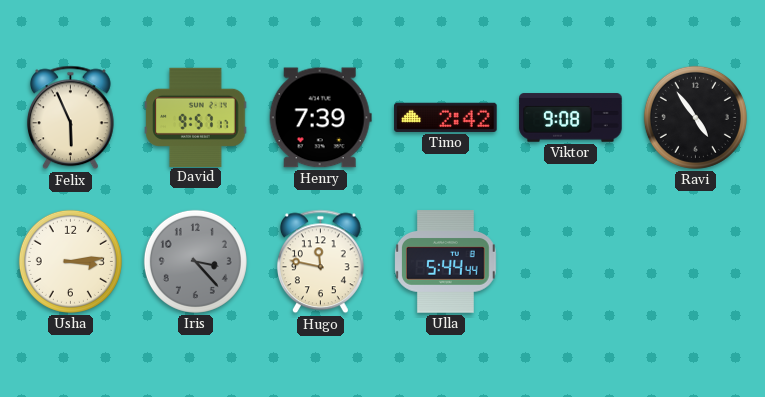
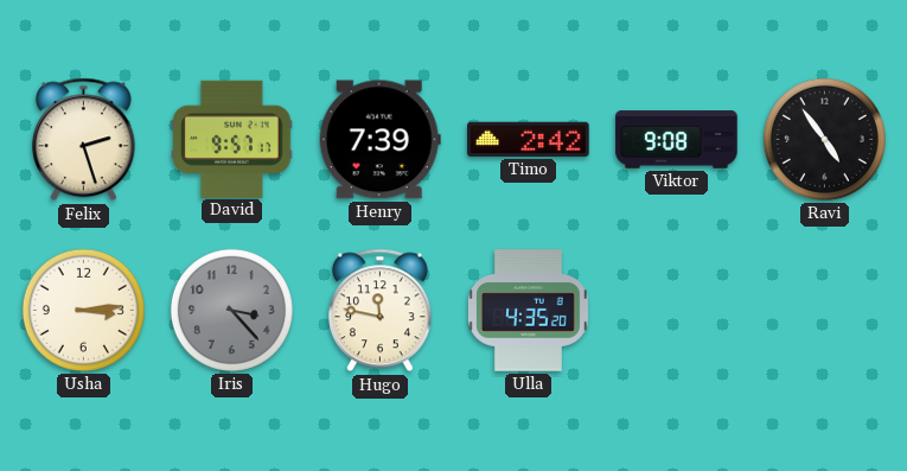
Felix: 5:56 -> 2:27 (83, 140)
Ulla: 5:44 -> 4:35 (529, 311)
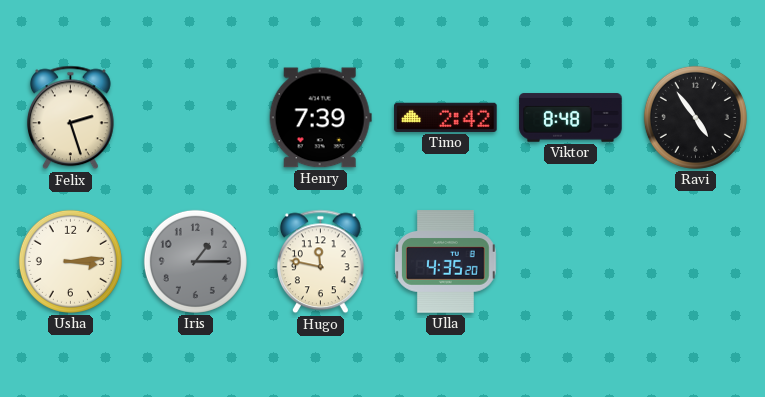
David: 9:57 -> none (232, 139)
Viktor: 9:08 -> 8:48 (571, 118)
Iris: 3:23 -> 1:15 (195, 261)
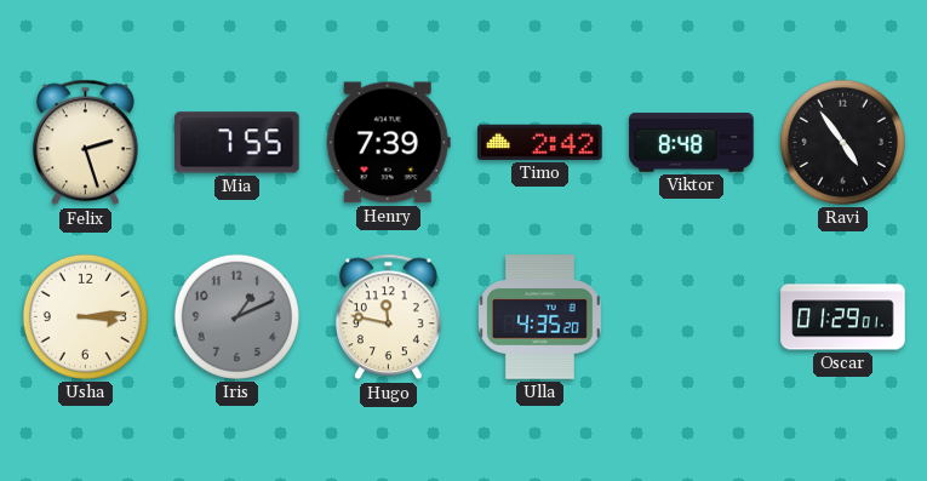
Mia: none -> 7:55 (238, 143)
Iris: 1:15 -> 1:11 (236, 316)
Oscar: none -> 01:29 (843, 317)
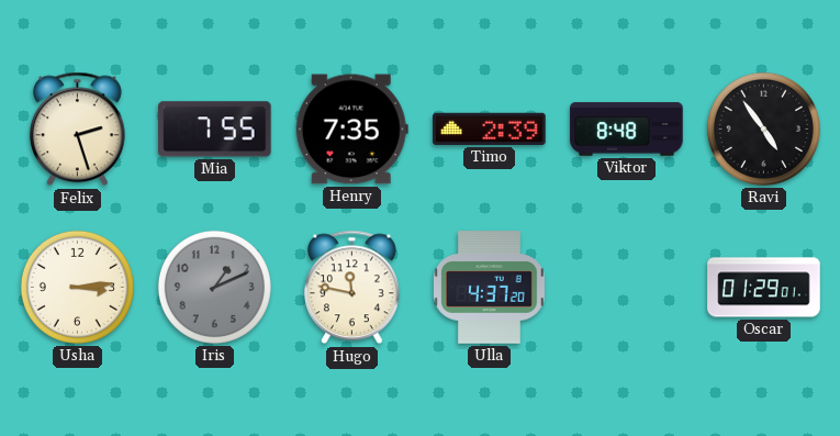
Henry: 7:39 -> 7:35 (351, 130)
Timo: 2:42 -> 2:39 (490, 128)
Ulla: 4:35 -> 4:37 (490, 288)
